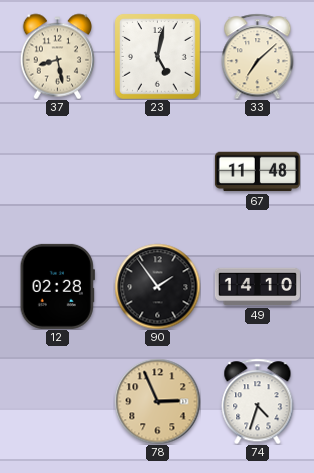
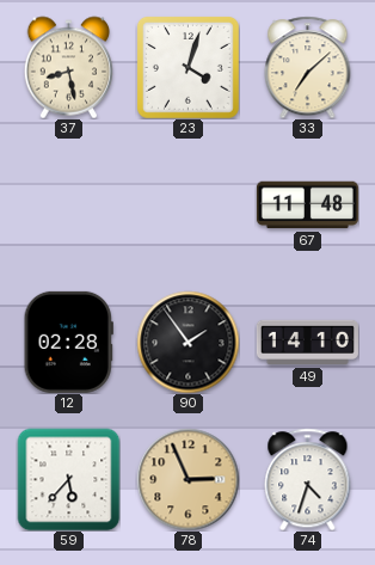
23: 5:02 -> 4:03 (189, 68)
59: none -> 5:37 (68, 479)
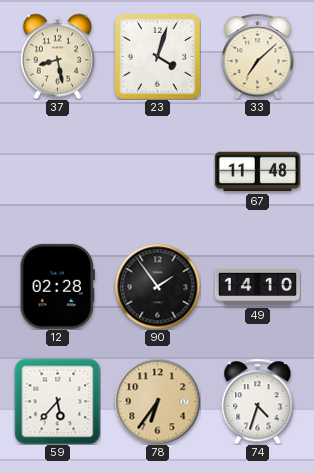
78: 2:56 -> 6:36 (157, 401)
